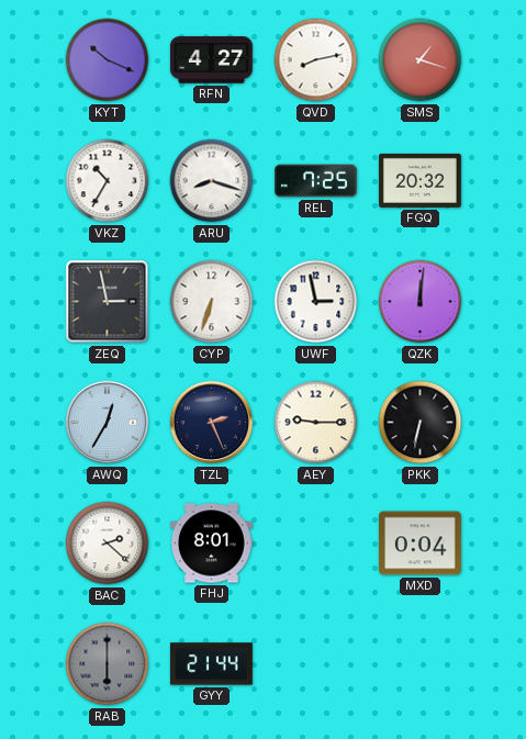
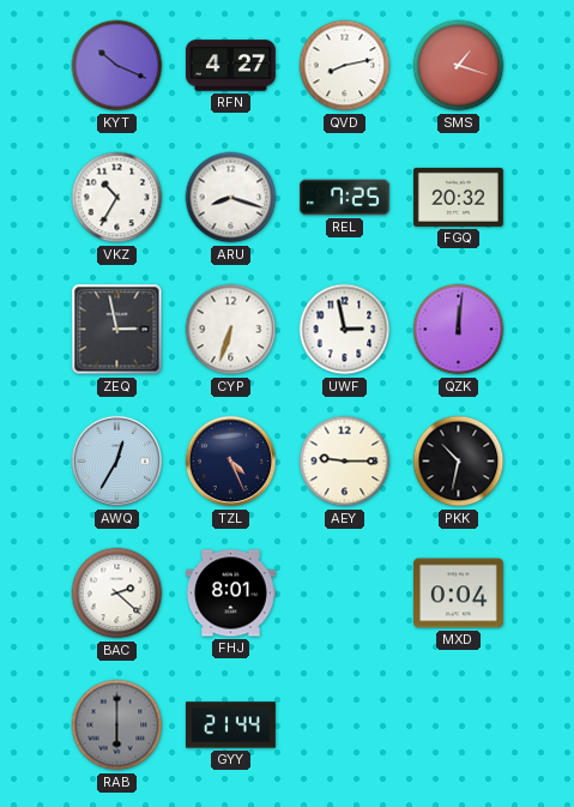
TZL: 2:26 -> 4:26 (231, 462)
PKK: 6:32 -> 10:32 (459, 462)
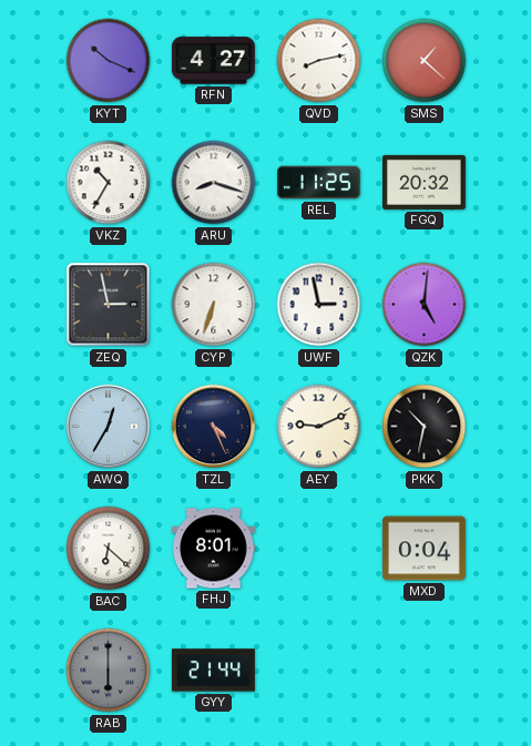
SMS: 1:18 -> 1:22 (425, 61)
REL: 7:25 -> 11:25 (319, 183)
QZK: 12:01 -> 5:01 (425, 305)
AEY: 9:15 -> 9:11 (319, 427)
BAC: 2:22 -> 6:22 (109, 549)
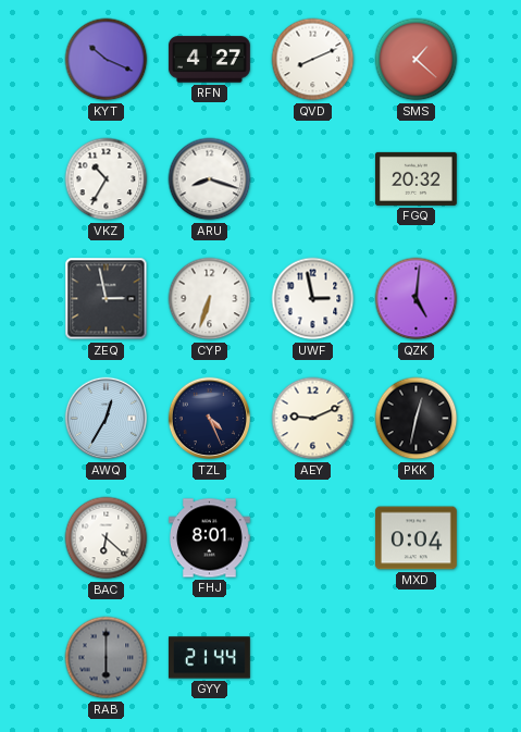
QVD: 8:13 -> 8:11 (313, 60)
REL: 11:25 -> none (319, 183)
PKK: 10:32 -> 12:32 (417, 419)
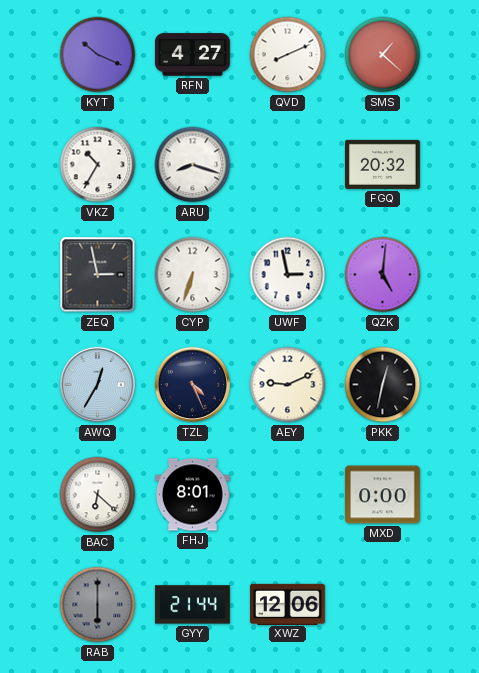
MXD: 0:04 -> 0:00 (382, 495)
XWZ: none -> 12:06 (288, 604)
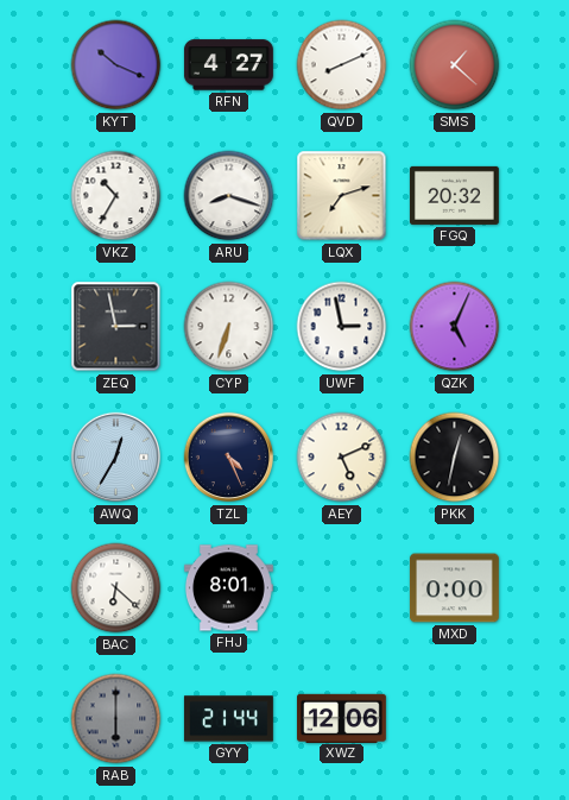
LQX: none -> 7:12 (342, 196)
QZK: 5:01 -> 5:04 (455, 327)
AEY: 9:11 -> 5:11 (342, 458)
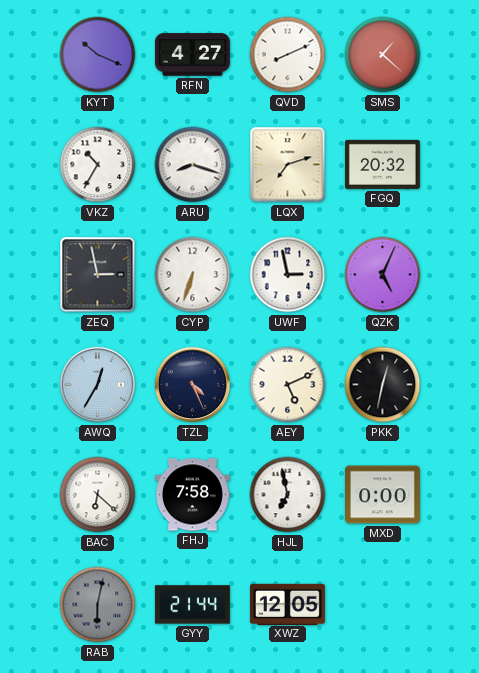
FHJ: 8:01 -> 7:58 (193, 495)
HJL: none -> 6:58 (288, 495)
RAB: 6:00 -> 6:02 (98, 605)
XWZ: 12:06 -> 12:05 (288, 604)
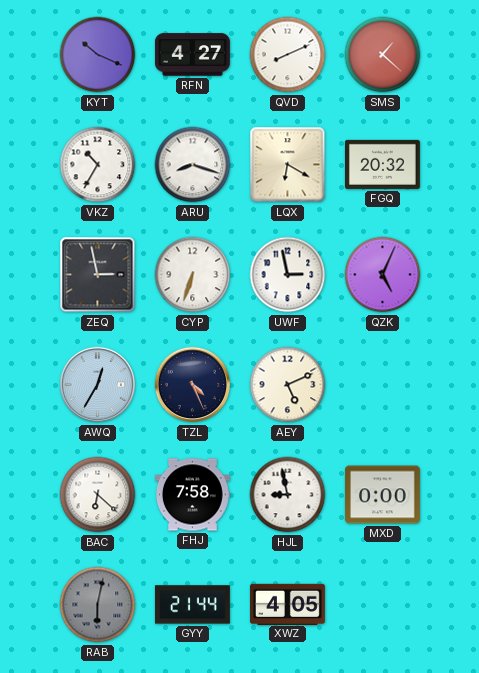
LQX: 7:12 -> 6:20 (288, 165)
PKK: 12:32 -> none (383, 385)
HJL: 6:58 -> 8:58 (288, 495)
XWZ: 12:05 -> 4:05 (288, 604)
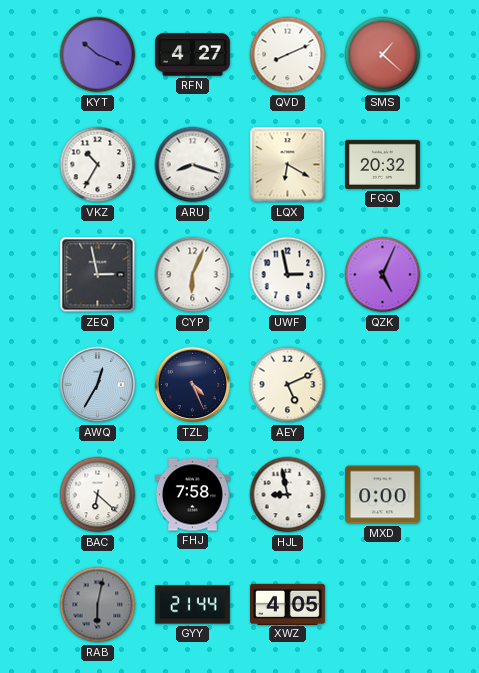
CYP: 6:33 -> 6:04 (193, 275)
